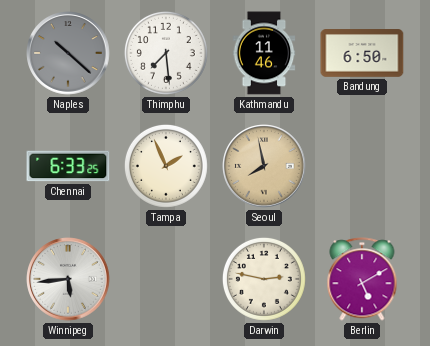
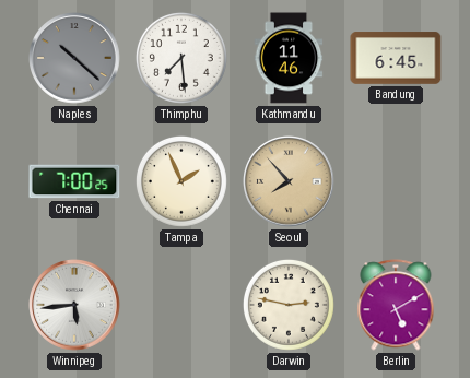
Bandung: 6:50 -> 6:45 (396, 58)
Chennai: 6:33 -> 7:00 (74, 181)
Seoul: 7:58 -> 7:53 (289, 181)
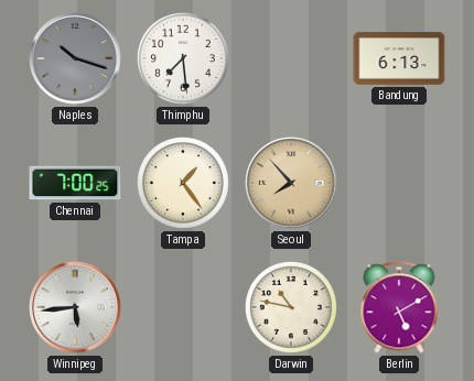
Naples: 10:22 -> 10:18 (75, 58)
Kathmandu: 11:46 -> none (289, 58)
Bandung: 6:45 -> 6:13 (399, 58)
Tampa: 1:56 -> 1:24 (183, 183)
Darwin: 2:47 -> 10:47 (291, 307)
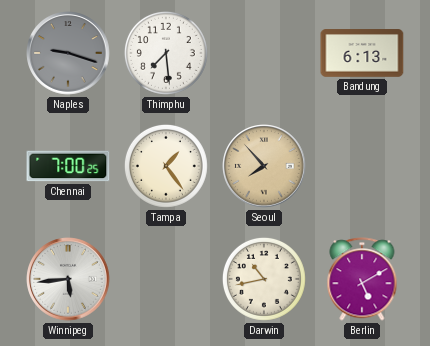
Naples: 10:18 -> 9:18 (68, 53)
Darwin: 10:47 -> 10:43 (264, 279)
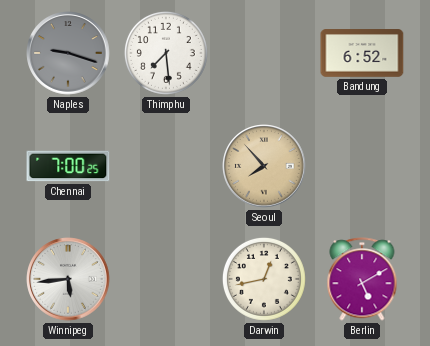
Bandung: 6:13 -> 6:52 (362, 53)
Tampa: 1:24 -> none (166, 166)
Darwin: 10:43 -> 12:43 (264, 279)
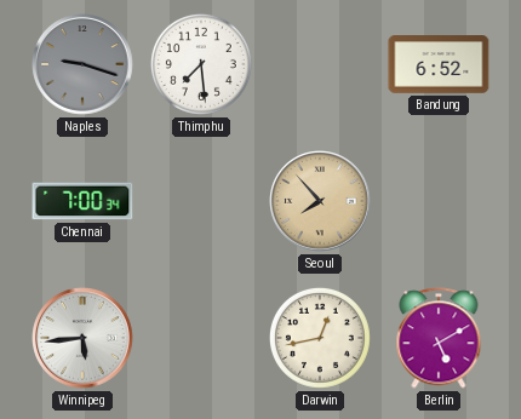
Chennai: 7:00:25 -> 7:00:34 (82, 201)
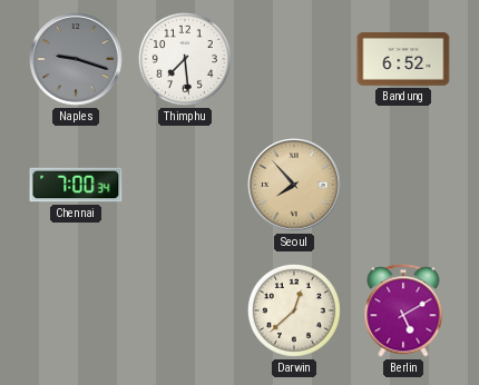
Winnipeg: 5:44 -> none (82, 338)
Darwin: 12:43 -> 12:38 (294, 310)
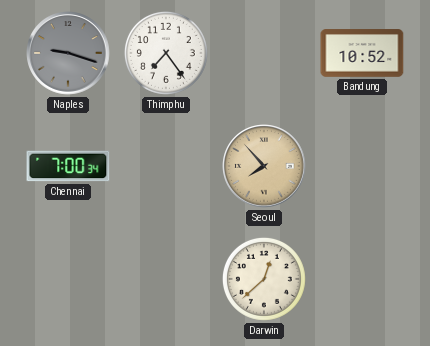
Thimphu: 7:29 -> 7:24 (166, 53)
Bandung: 6:52 -> 10:52 (362, 53)
Berlin: 5:10 -> none (403, 310)
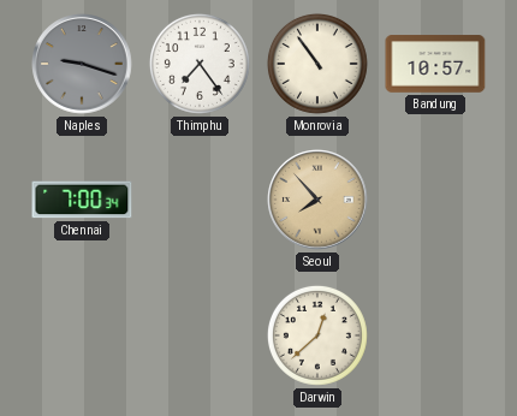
Monrovia: none -> 10:54 (317, 64)
Bandung: 10:52 -> 10:57 (435, 64)
